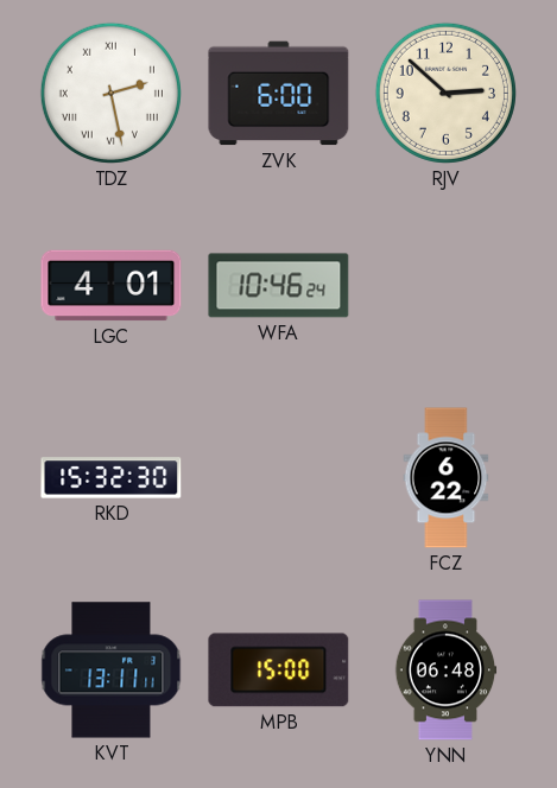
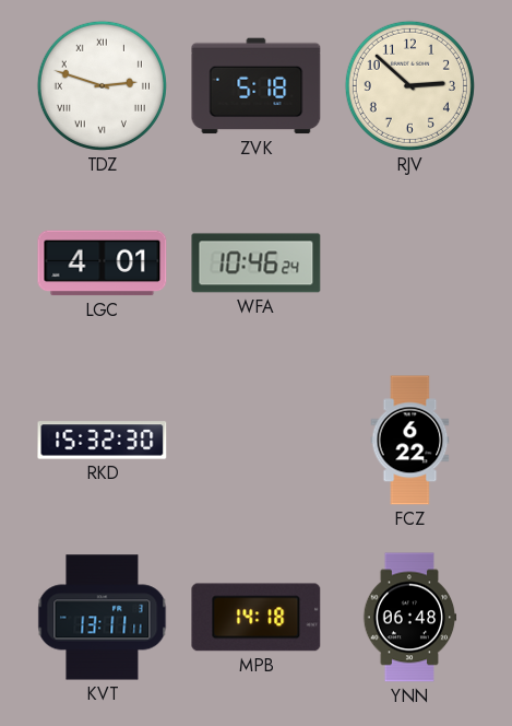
TDZ: 2:28 -> 2:48 (102, 85)
ZVK: 6:00 -> 5:18 (257, 86)
MPB: 15:00 -> 14:18 (257, 618)
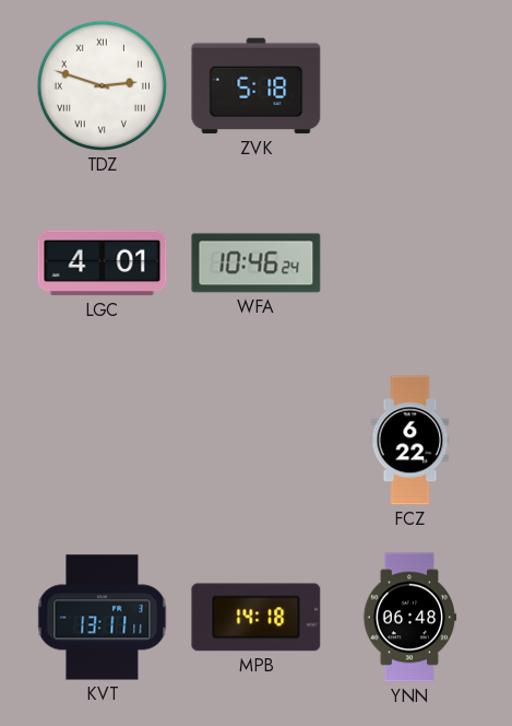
RJV: 2:52 -> none (409, 85)
RKD: 15:32 -> none (103, 441)
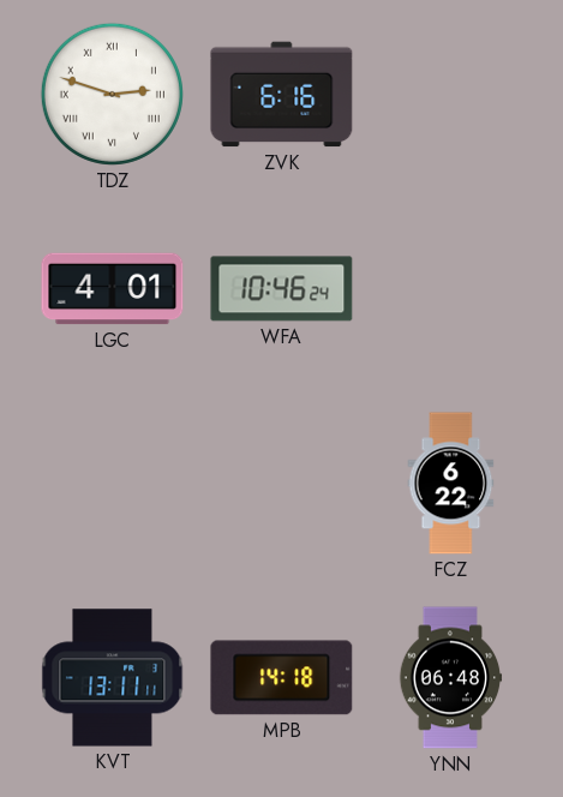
ZVK: 5:18 -> 6:16 (282, 95)
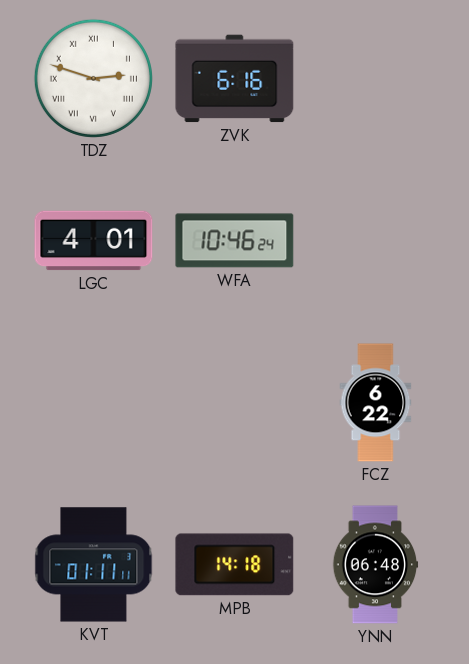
KVT: 13:11 -> 01:11 (94, 565)
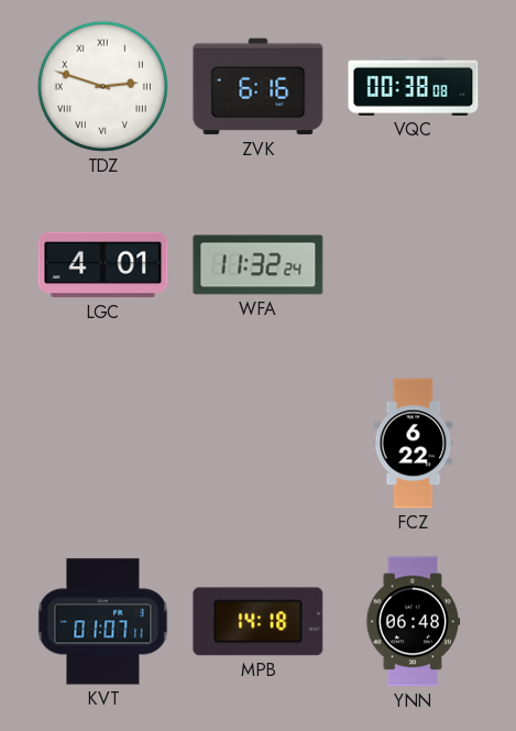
VQC: none -> 00:38 (414, 86)
WFA: 10:46 -> 11:32 (259, 265)
KVT: 01:11 -> 01:07 (103, 622)
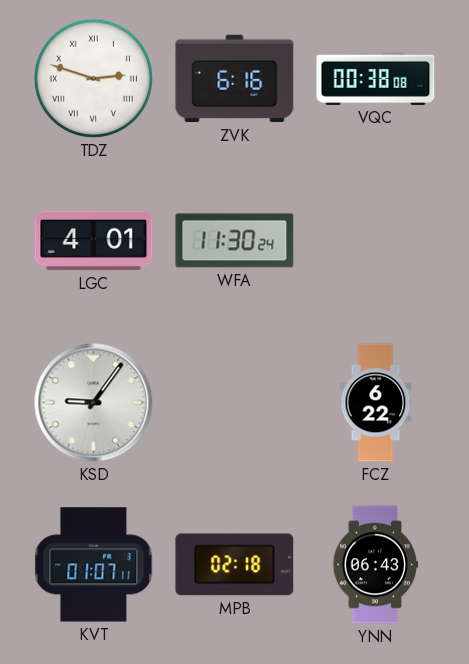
WFA: 11:32 -> 11:30 (235, 241)
KSD: none -> 9:06 (94, 403)
MPB: 14:18 -> 02:18 (235, 565)
YNN: 06:48 -> 06:43 (375, 565)
